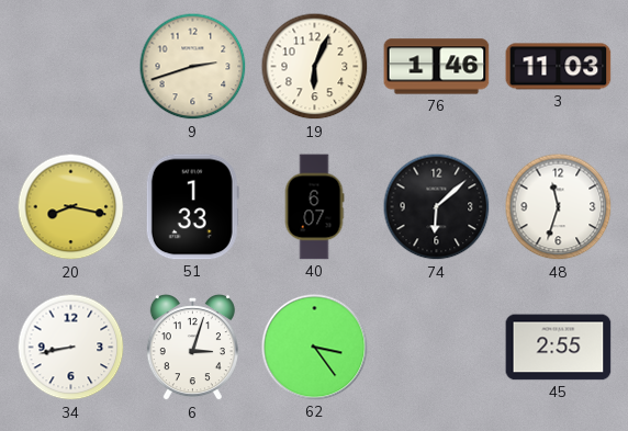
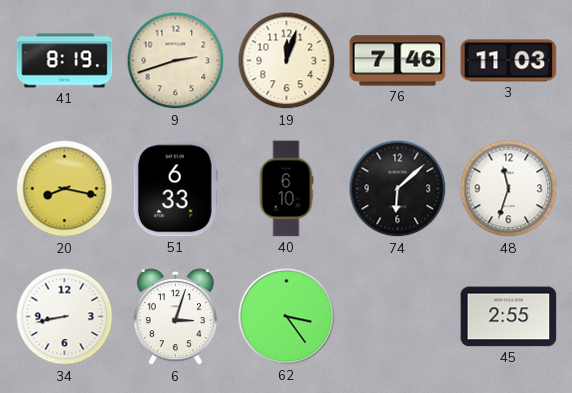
41: none -> 8:19 (65, 61)
19: 6:04 -> 12:03 (287, 61)
76: 1:46 -> 7:46 (398, 61)
51: 1:33 -> 6:33 (175, 189)
40: 6:07 -> 6:10 (286, 189)
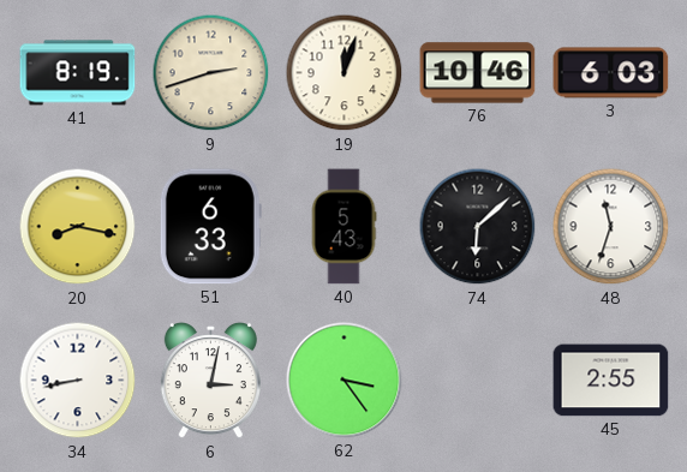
76: 7:46 -> 10:46 (478, 73)
3: 11:03 -> 6:03 (611, 73)
40: 6:10 -> 5:43 (343, 227)
6: 3:03 -> 3:02 (210, 381)
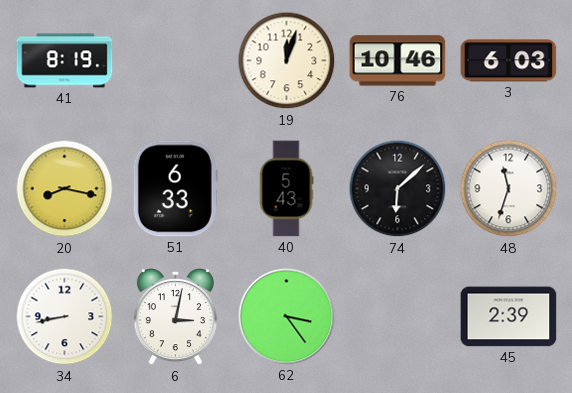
9: 2:42 -> none (211, 73)
45: 2:55 -> 2:39 (509, 317)
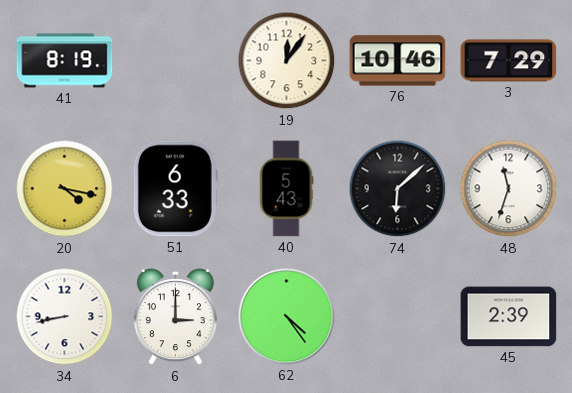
19: 12:03 -> 12:06 (287, 61)
3: 6:03 -> 7:29 (509, 61)
20: 8:17 -> 4:17 (65, 189)
6: 3:02 -> 3:00 (175, 317)
62: 3:24 -> 4:24 (287, 317)
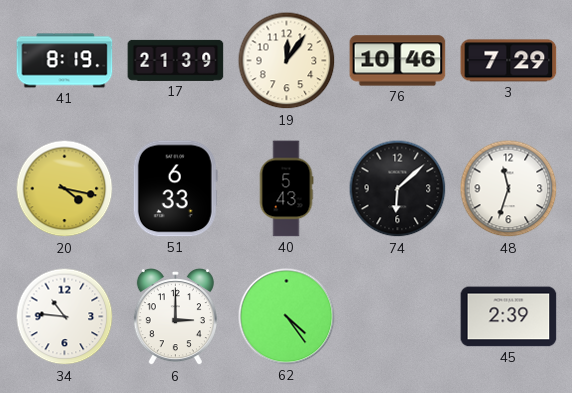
17: none -> 21:39 (176, 60)
34: 8:43 -> 10:46 (65, 317)
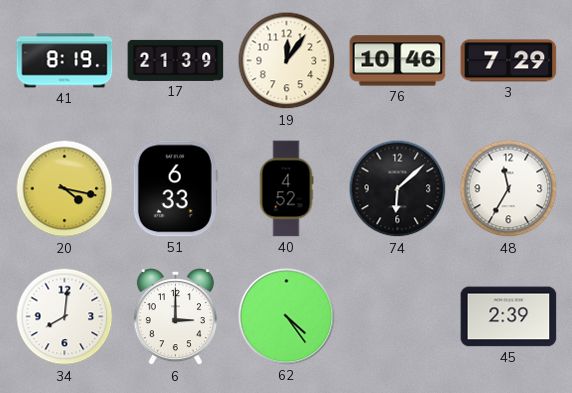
40: 5:43 -> 4:52 (286, 189)
48: 11:33 -> 11:35 (509, 189)
34: 10:46 -> 8:01 (65, 317)
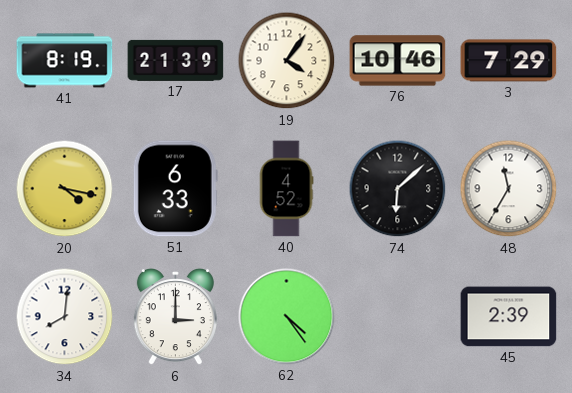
19: 12:06 -> 4:06 (287, 61)
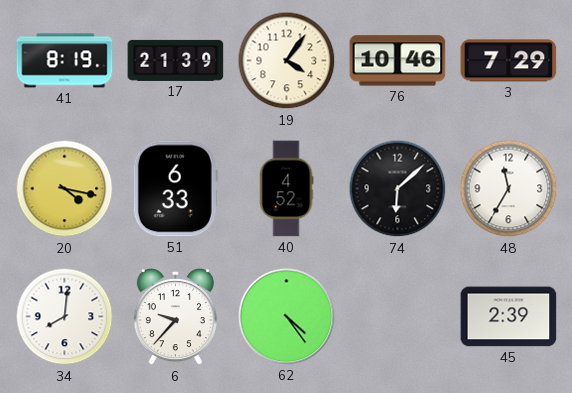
6: 3:00 -> 9:37 (175, 317)
